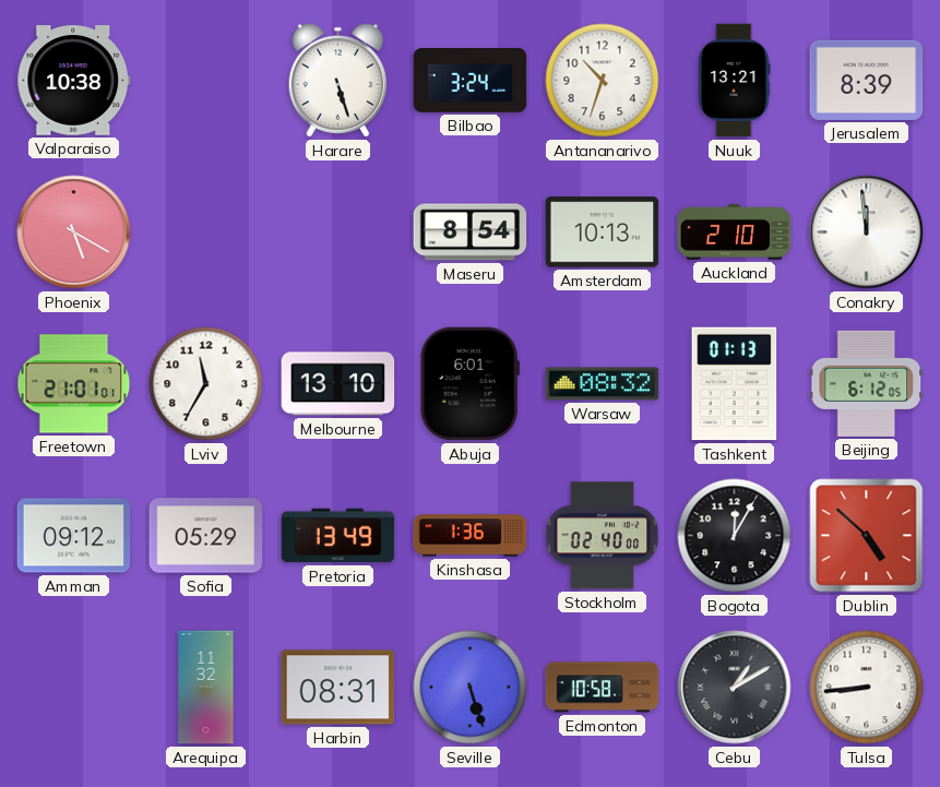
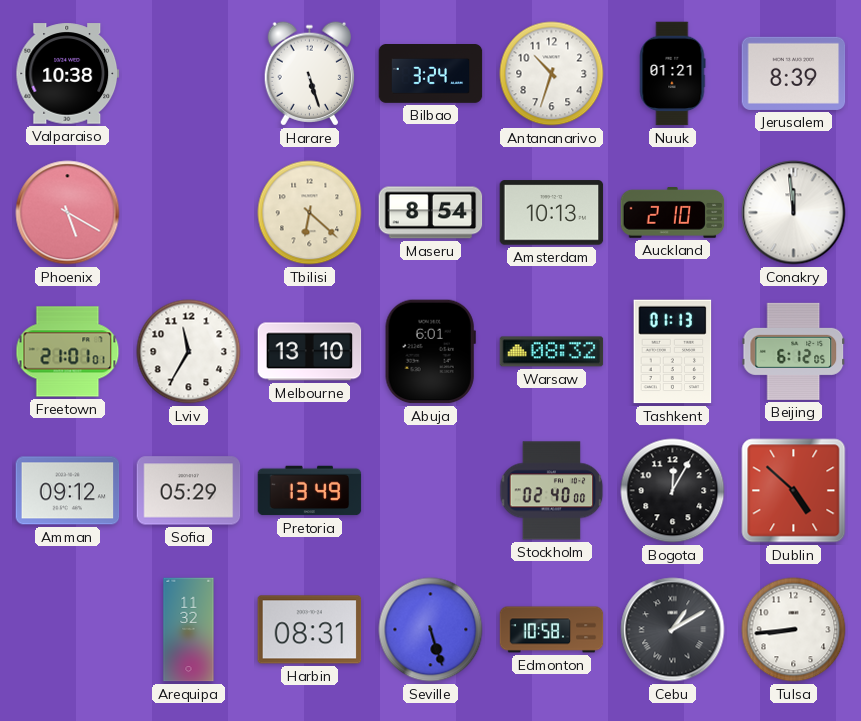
Nuuk: 13:21 -> 01:21 (672, 74)
Tbilisi: none -> 6:22 (310, 213)
Kinshasa: 1:36 -> none (471, 536)
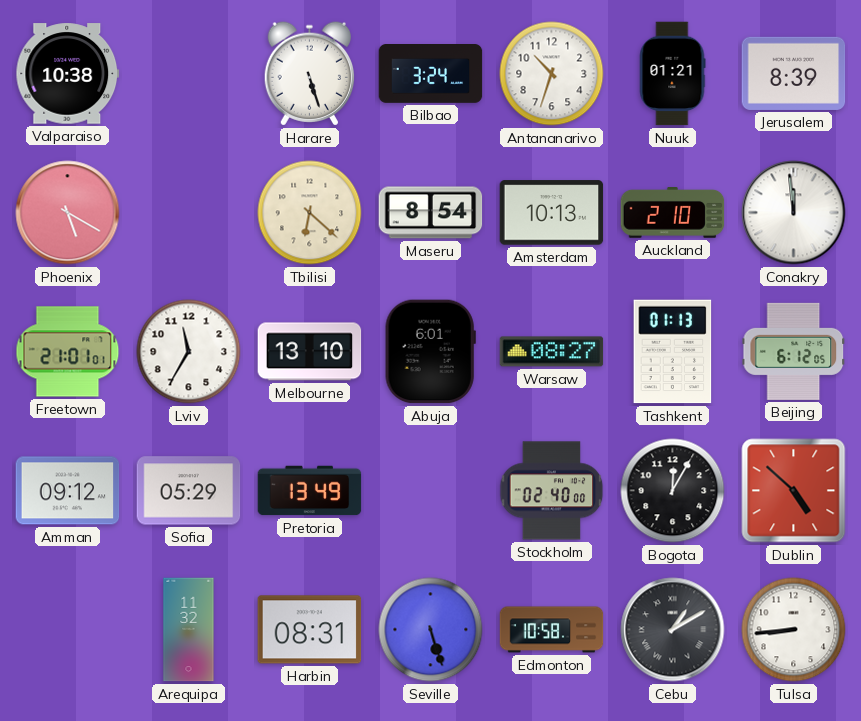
Warsaw: 08:32 -> 08:27 (552, 352)
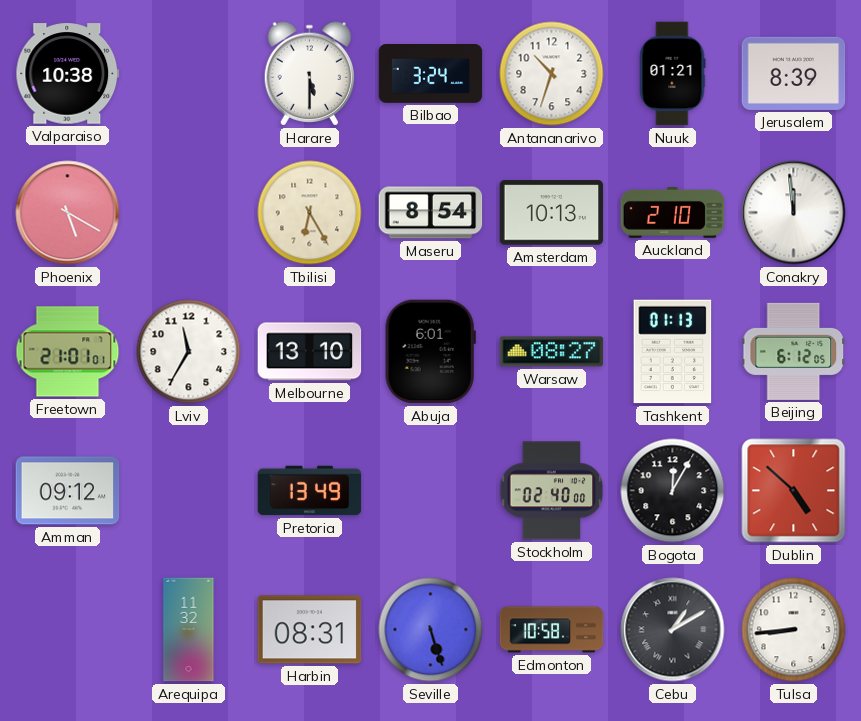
Harare: 5:27 -> 5:30 (309, 74)
Tbilisi: 6:22 -> 6:25 (310, 213)
Sofia: 05:29 -> none (189, 491)
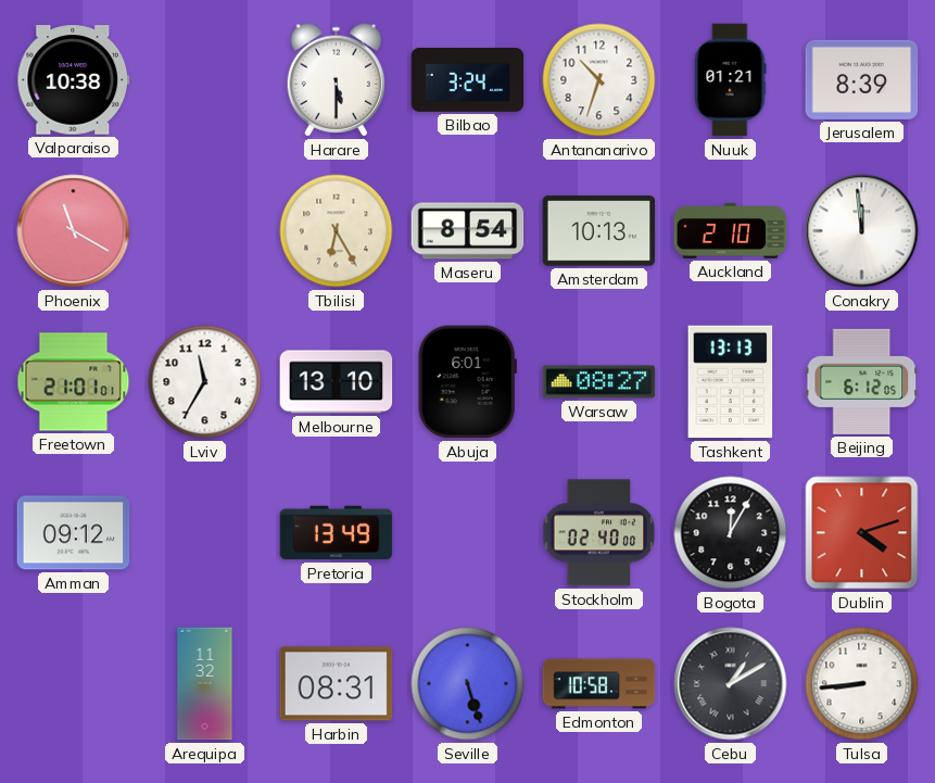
Phoenix: 5:20 -> 11:20 (74, 231)
Tashkent: 01:13 -> 13:13 (731, 382)
Dublin: 4:52 -> 4:12 (862, 533)
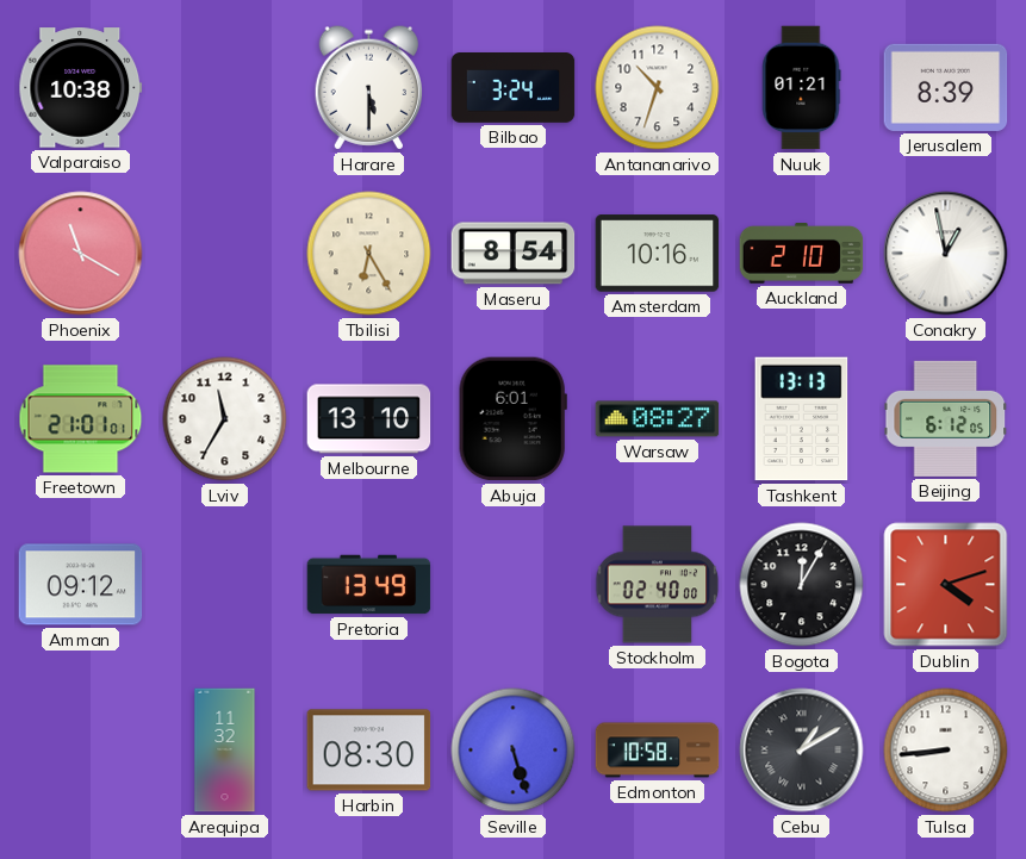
Amsterdam: 10:13 -> 10:16 (658, 254)
Conakry: 11:59 -> 12:58 (946, 254)
Harbin: 08:31 -> 08:30 (369, 751)
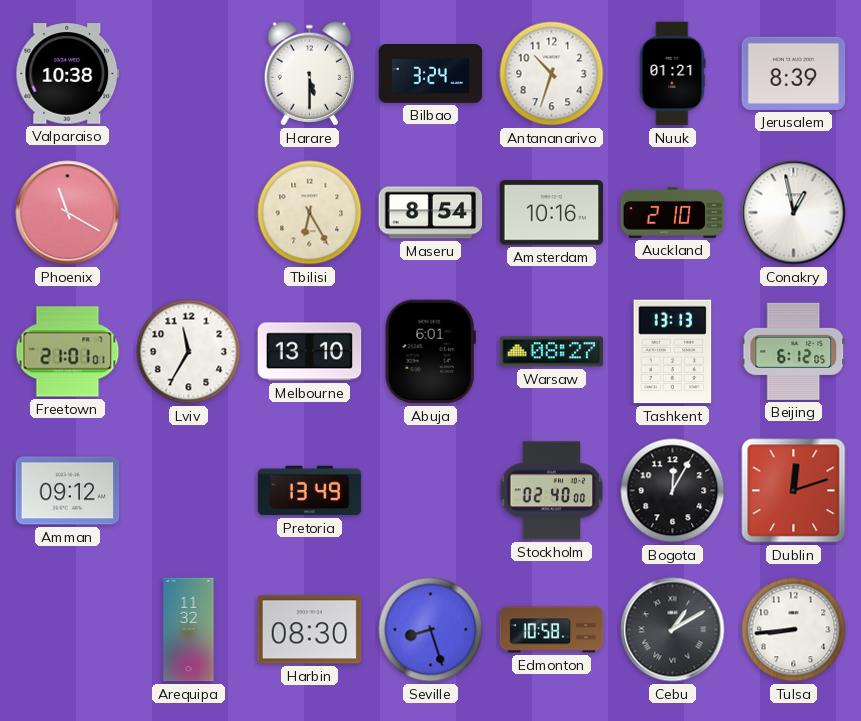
Dublin: 4:12 -> 12:12 (794, 491)
Seville: 5:27 -> 8:27 (431, 630)
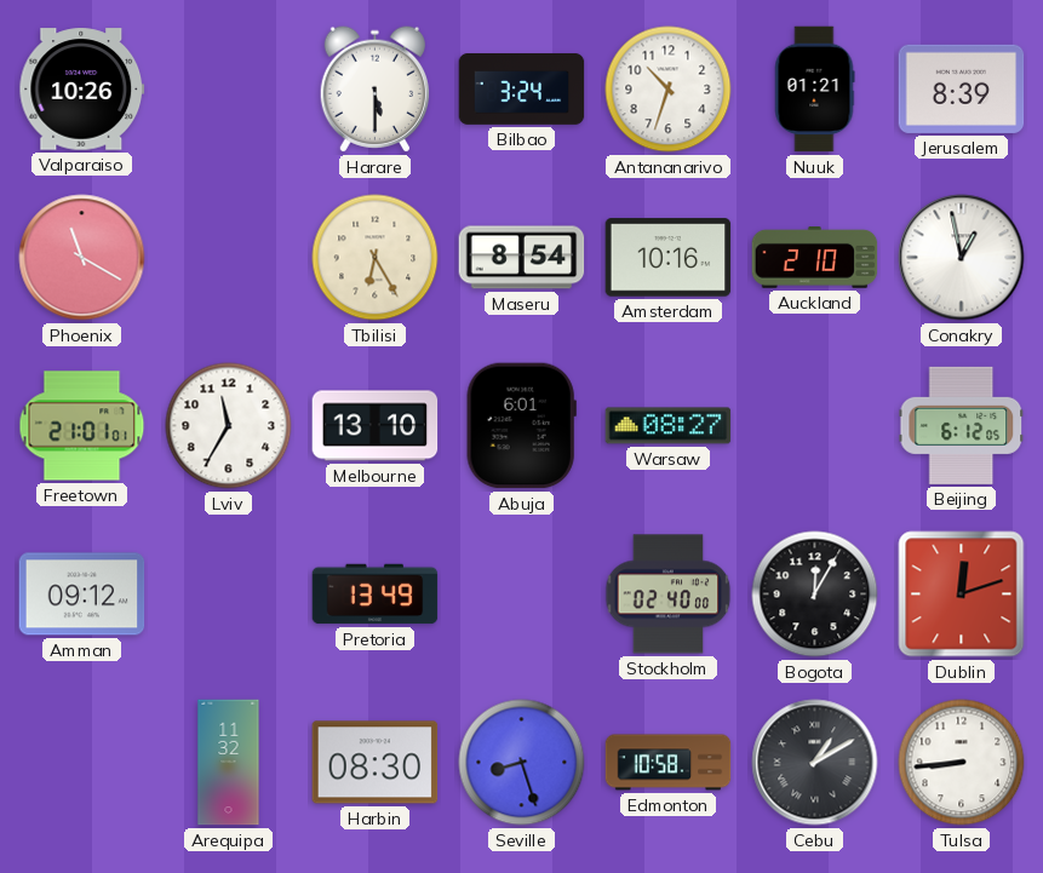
Valparaiso: 10:38 -> 10:26 (82, 90)
Tashkent: 13:13 -> none (673, 352)
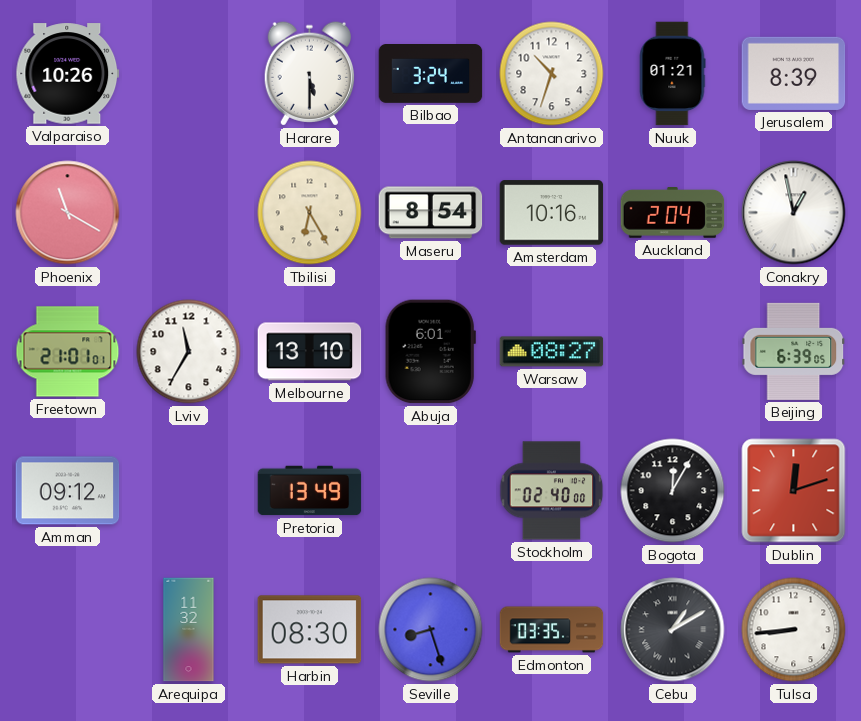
Auckland: 2:10 -> 2:04 (673, 213)
Beijing: 6:12 -> 6:39 (794, 351)
Edmonton: 10:58 -> 03:35 (552, 630)
